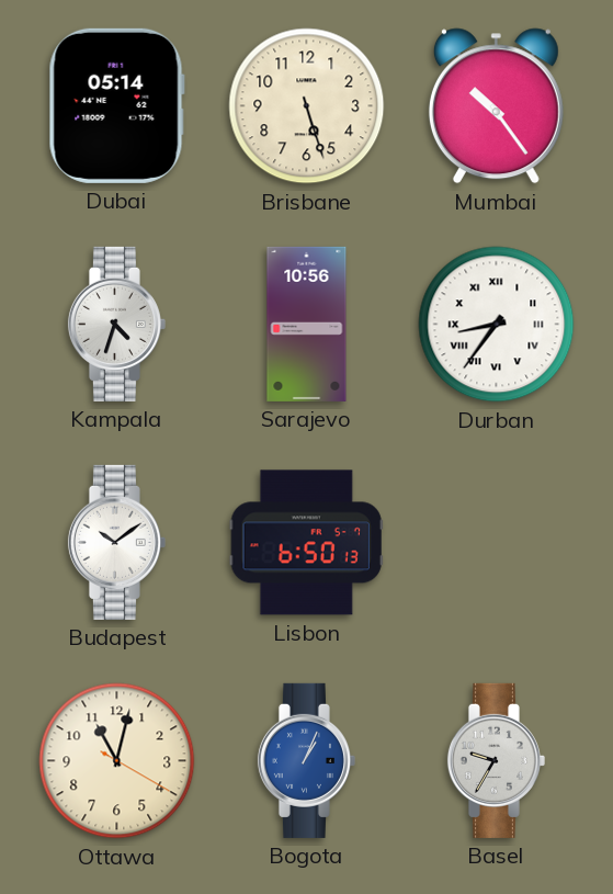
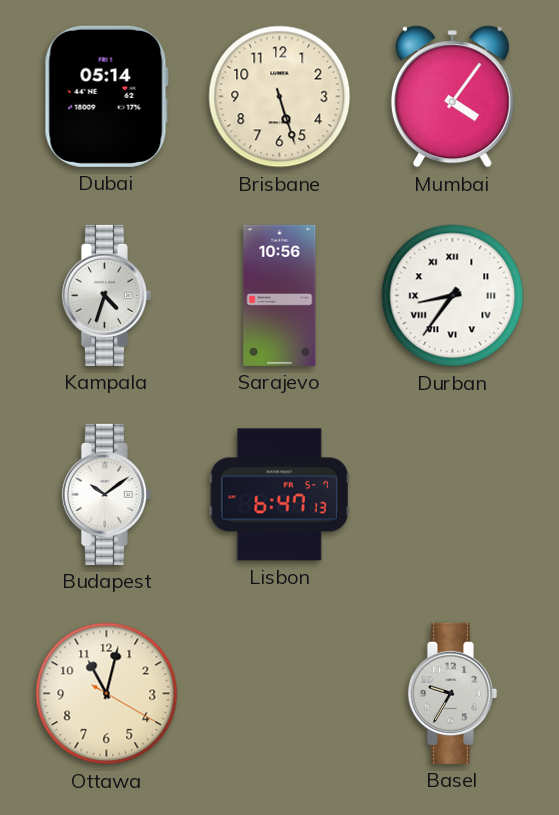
Mumbai: 10:24 -> 4:06 (452, 97)
Lisbon: 6:50 -> 6:47 (279, 495)
Bogota: 1:04 -> none (306, 760)
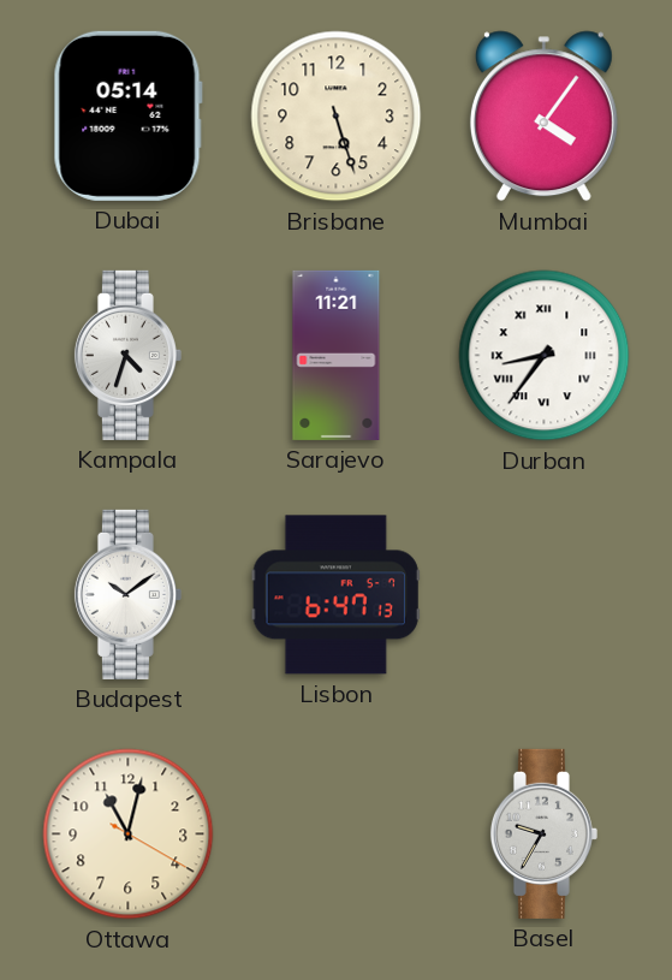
Sarajevo: 10:56 -> 11:21 (337, 355)
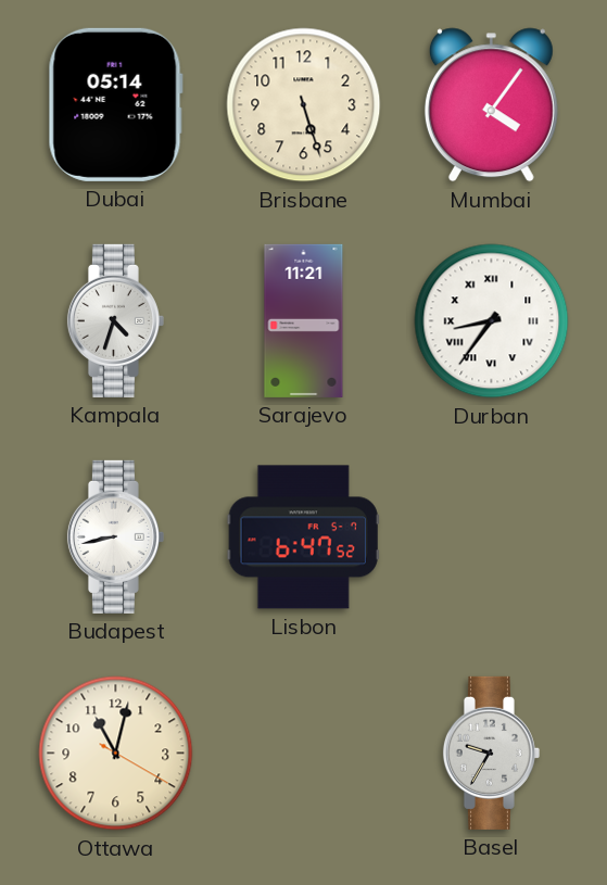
Budapest: 10:09 -> 8:43 (115, 536)
Lisbon: 6:47:13 -> 6:47:52 (303, 538)
